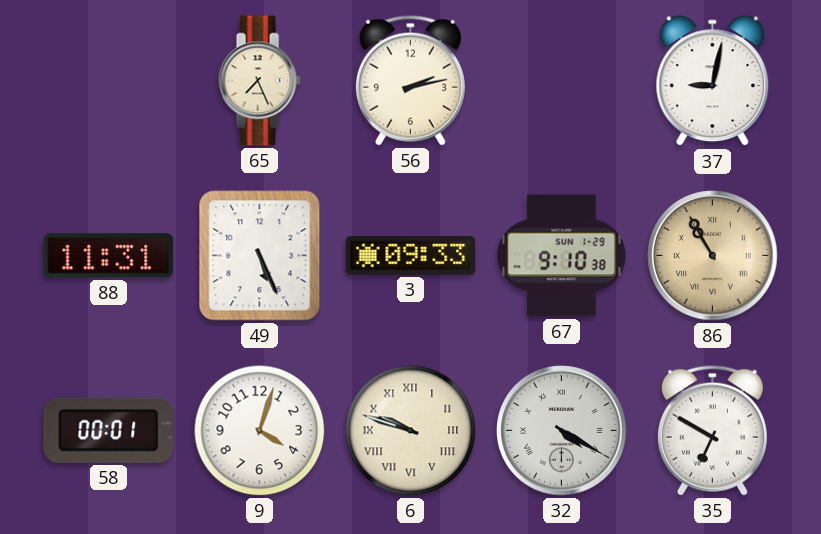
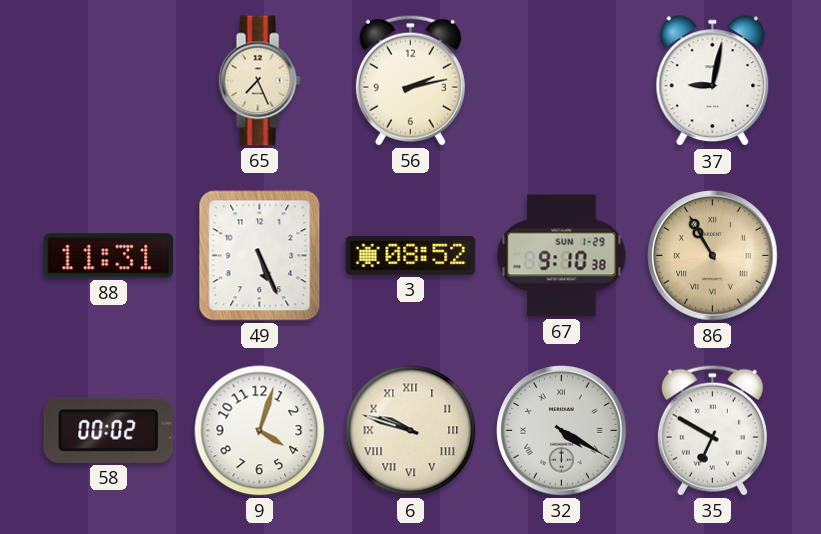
3: 09:33 -> 08:52 (411, 256)
58: 00:01 -> 00:02 (109, 430)
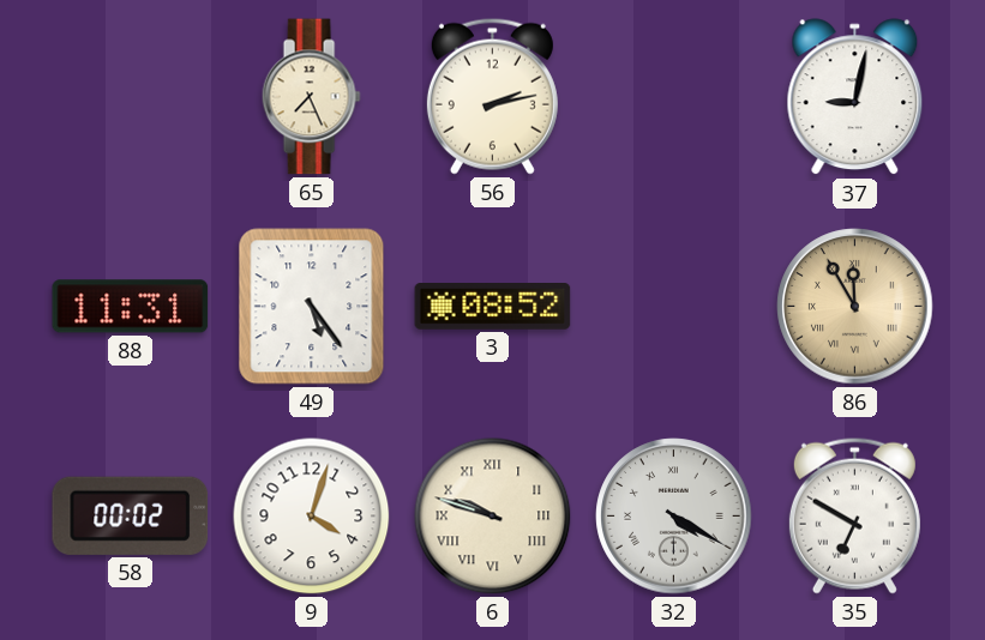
49: 5:26 -> 5:24 (312, 307)
67: 9:10 -> none (562, 256)
86: 10:55 -> 11:55 (855, 307)
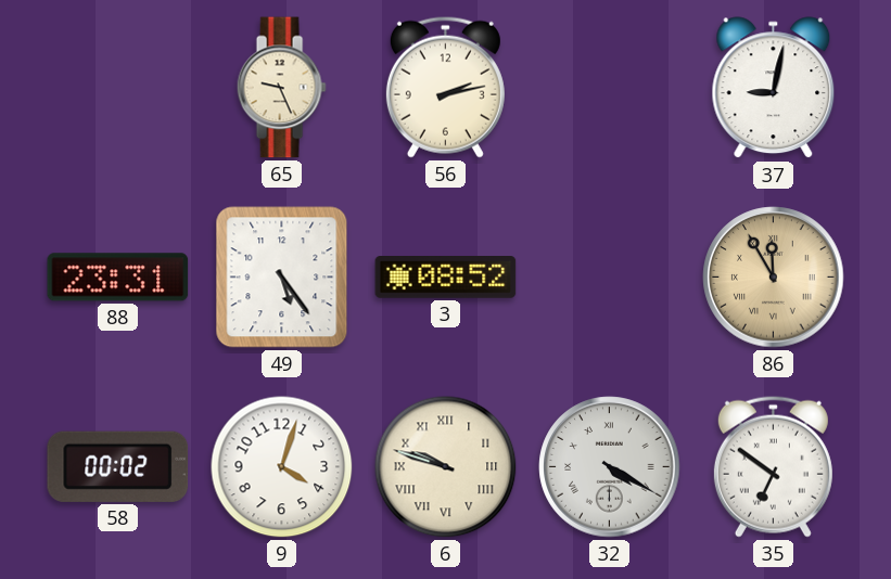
65: 7:26 -> 9:26 (281, 88)
88: 11:31 -> 23:31 (118, 278)
35: 6:50 -> 6:51 (773, 466)
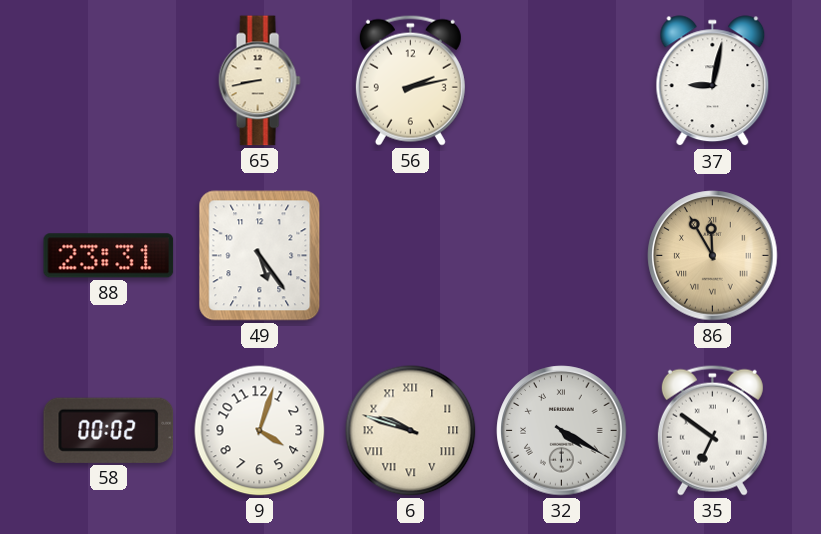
65: 9:26 -> 8:43 (259, 81)
3: 08:52 -> none (446, 278)
